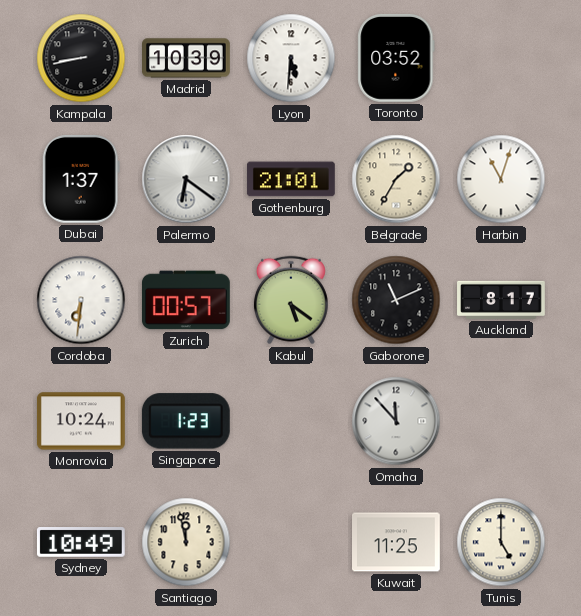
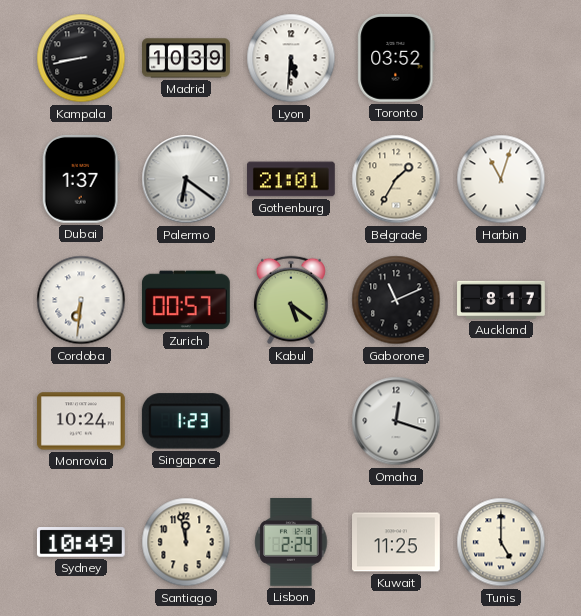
Omaha: 11:53 -> 12:18 (396, 421)
Lisbon: none -> 2:24 (291, 543)
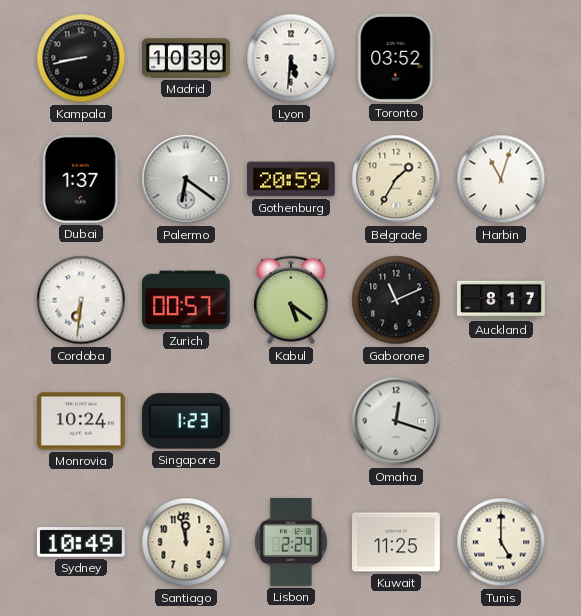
Gothenburg: 21:01 -> 20:59 (292, 179)
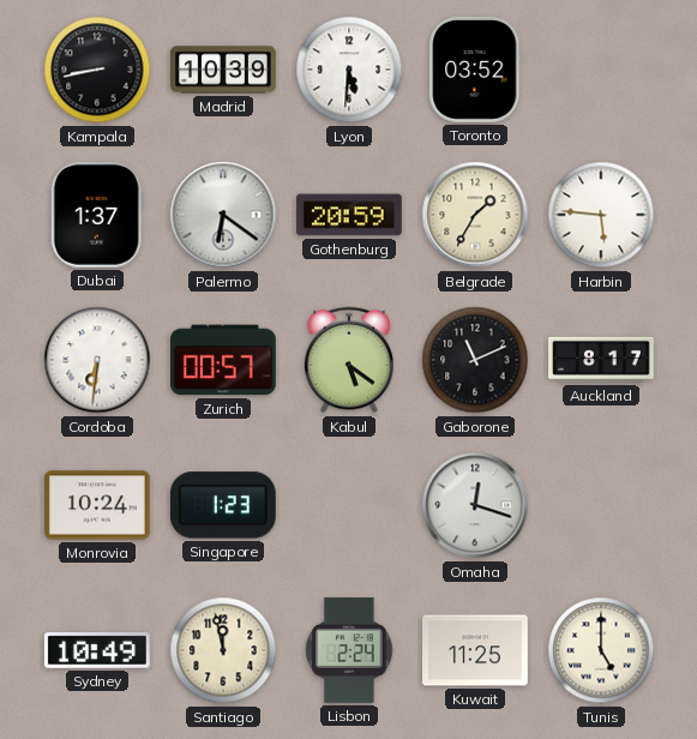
Harbin: 11:03 -> 5:46 (601, 215)
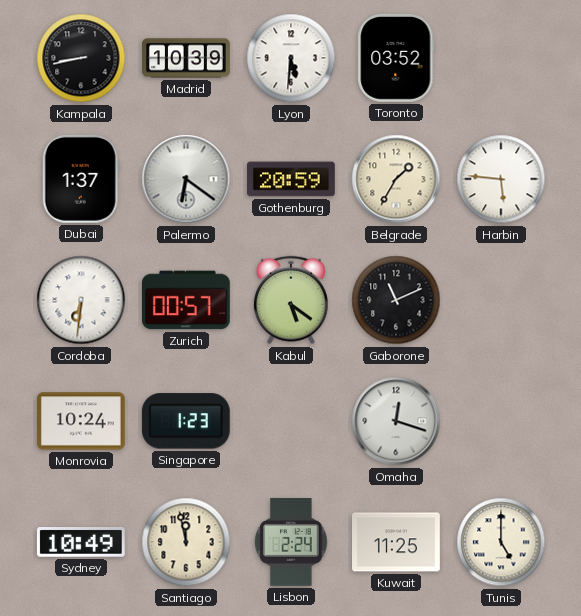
Auckland: 8:17 -> none (601, 360)
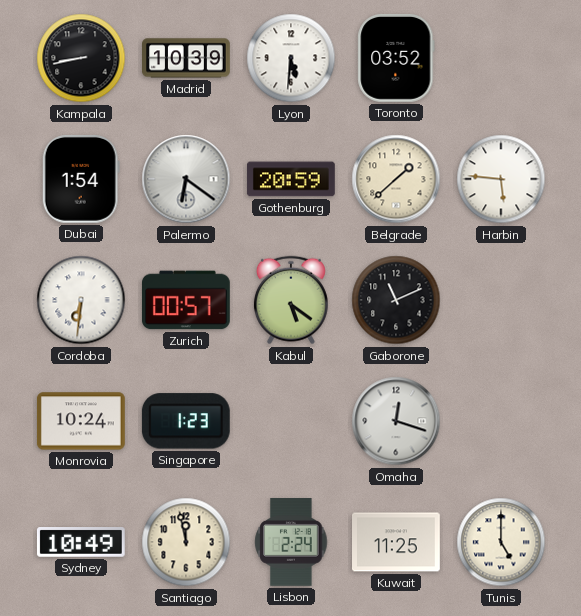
Dubai: 1:37 -> 1:54 (81, 179)
Belgrade: 1:35 -> 1:38 (396, 179)
